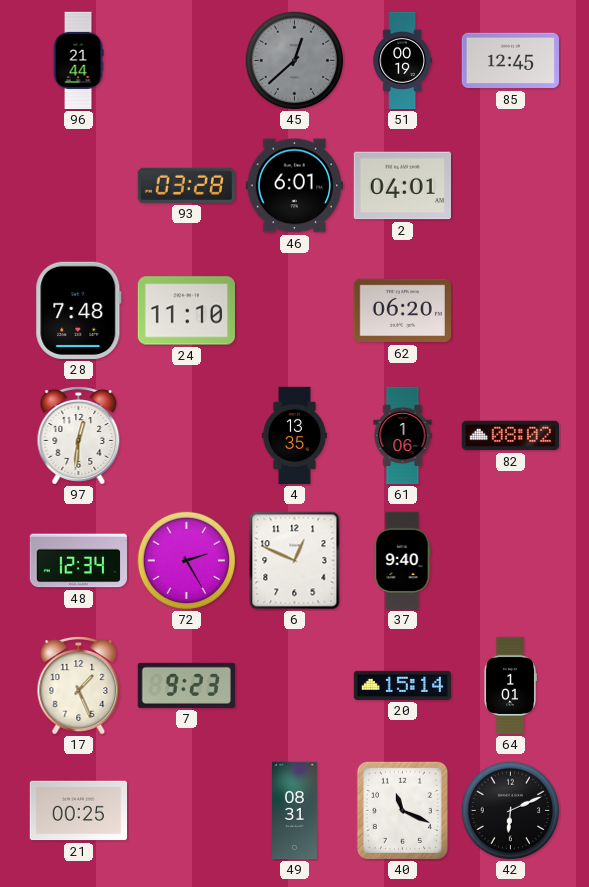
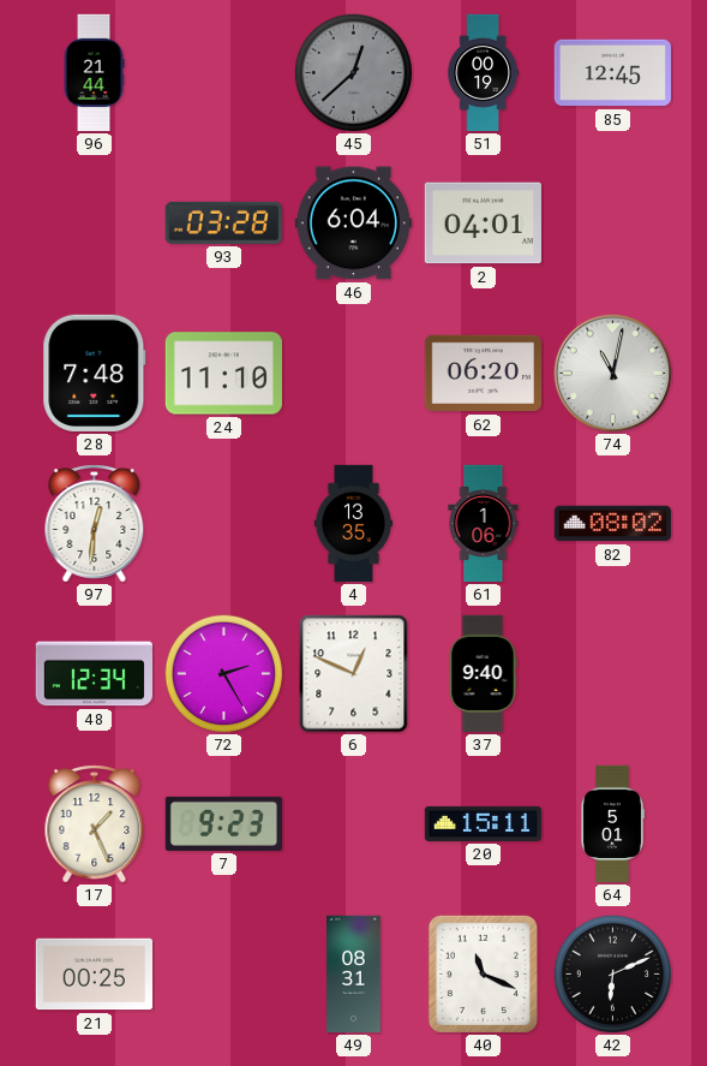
46: 6:01 -> 6:04 (353, 224)
74: none -> 11:02 (613, 374)
20: 15:14 -> 15:11 (483, 823)
64: 1:01 -> 5:01 (613, 824)
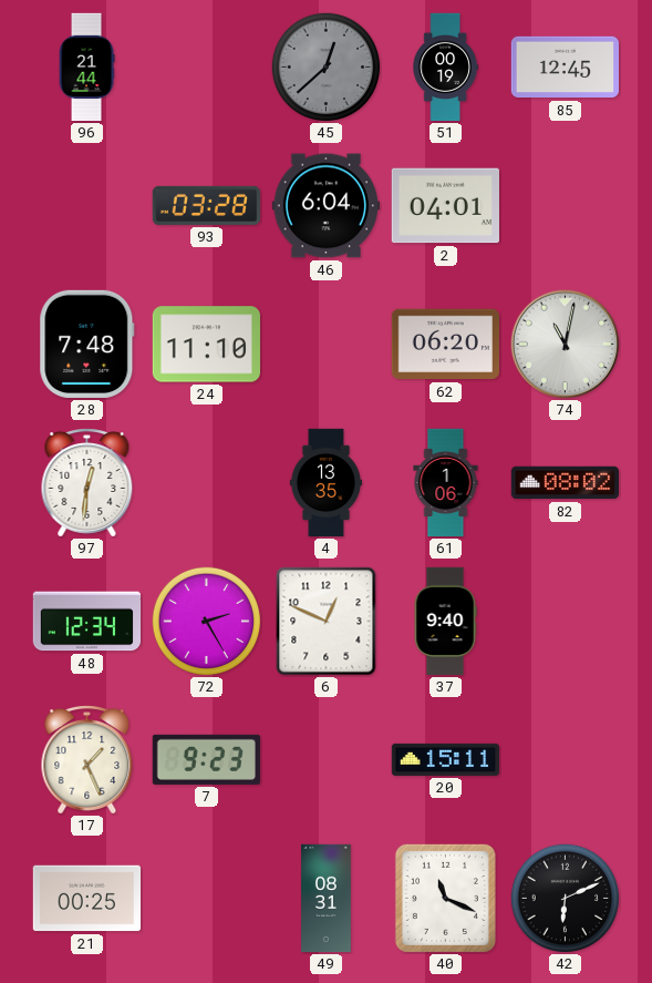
64: 5:01 -> none (613, 824)
